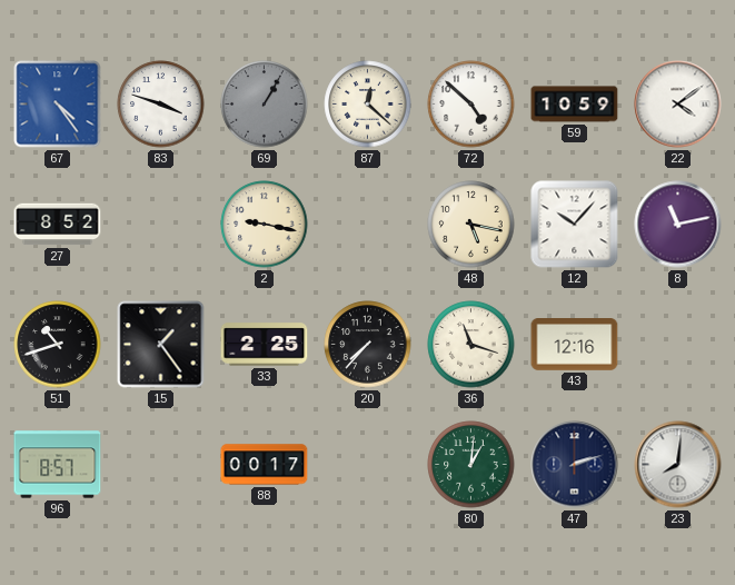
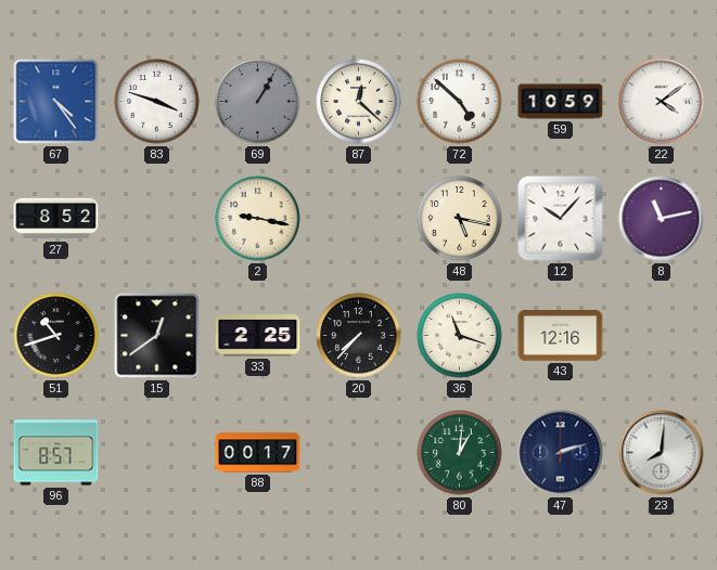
15: 1:24 -> 12:39 (157, 336)
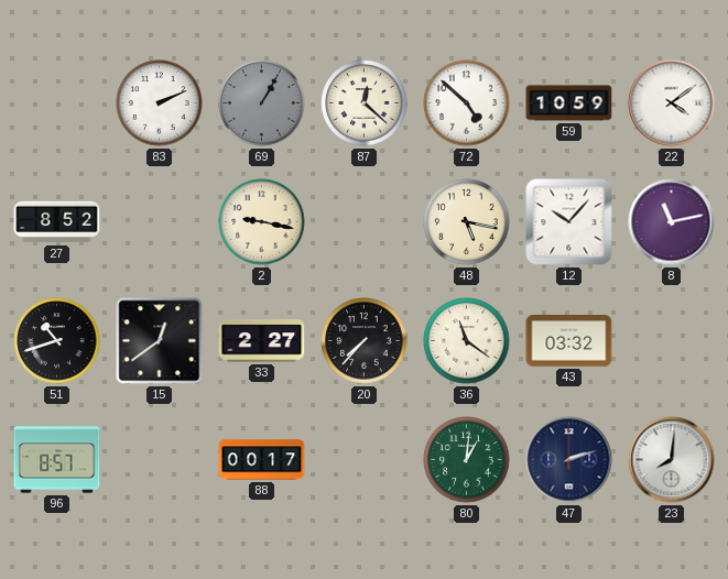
67: 4:24 -> none (56, 102)
83: 3:48 -> 2:11 (160, 103)
33: 2:25 -> 2:27 (262, 341)
36: 11:18 -> 11:21 (467, 341)
43: 12:16 -> 03:32 (569, 341)
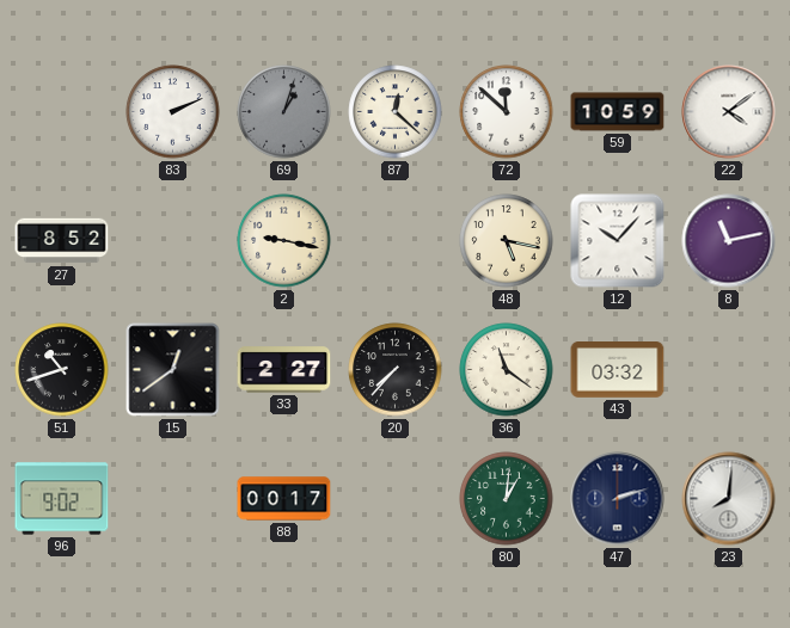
69: 1:05 -> 1:03 (284, 112)
72: 4:52 -> 11:52 (507, 112)
96: 8:57 -> 9:02 (62, 499)
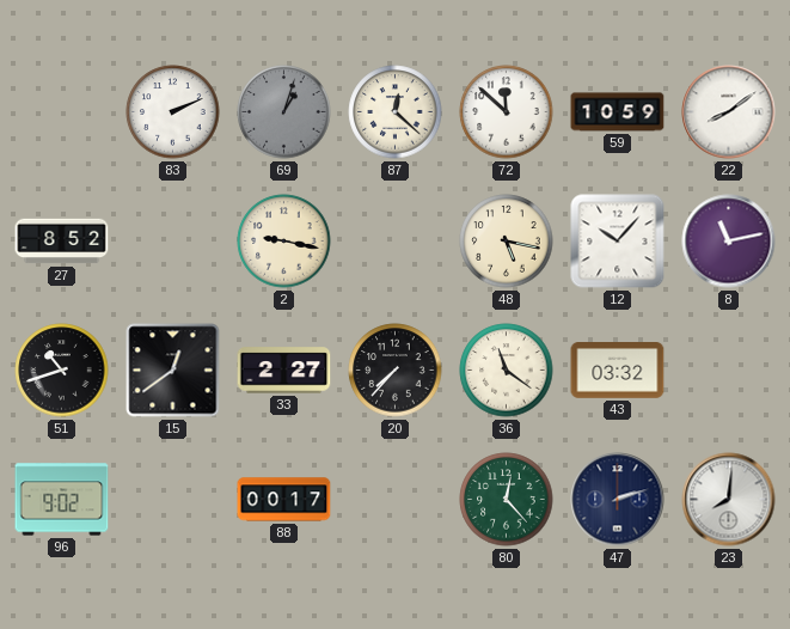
22: 4:09 -> 8:09 (729, 112)
80: 1:01 -> 12:23 (507, 500)
